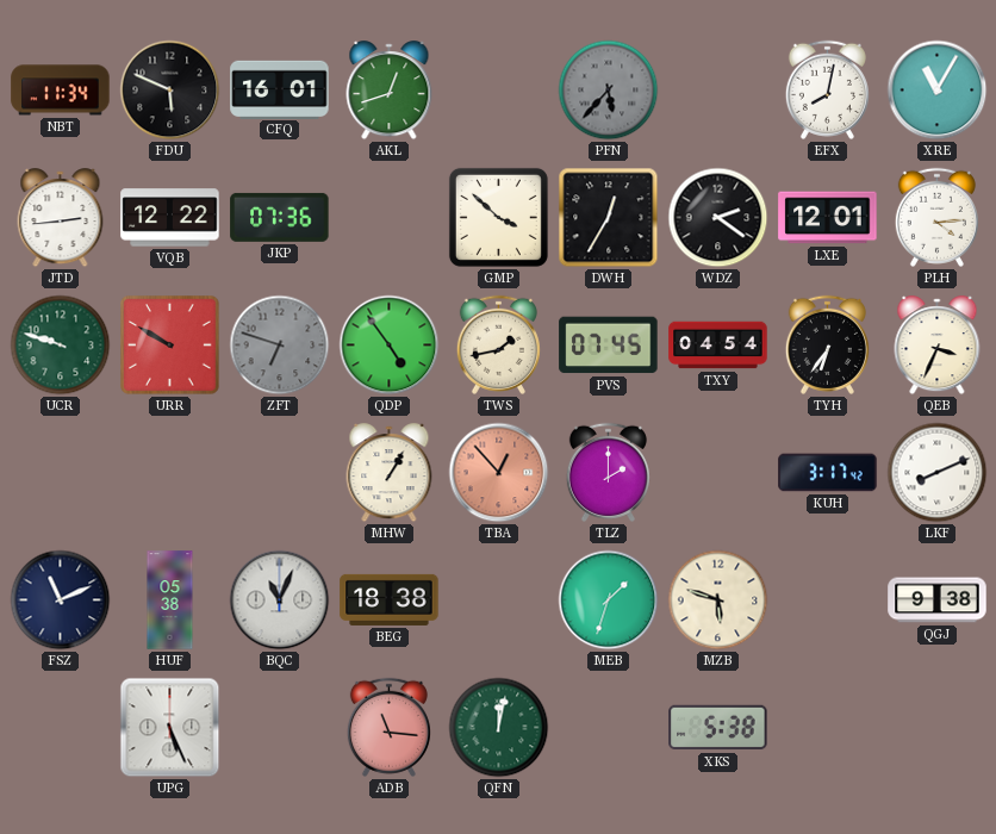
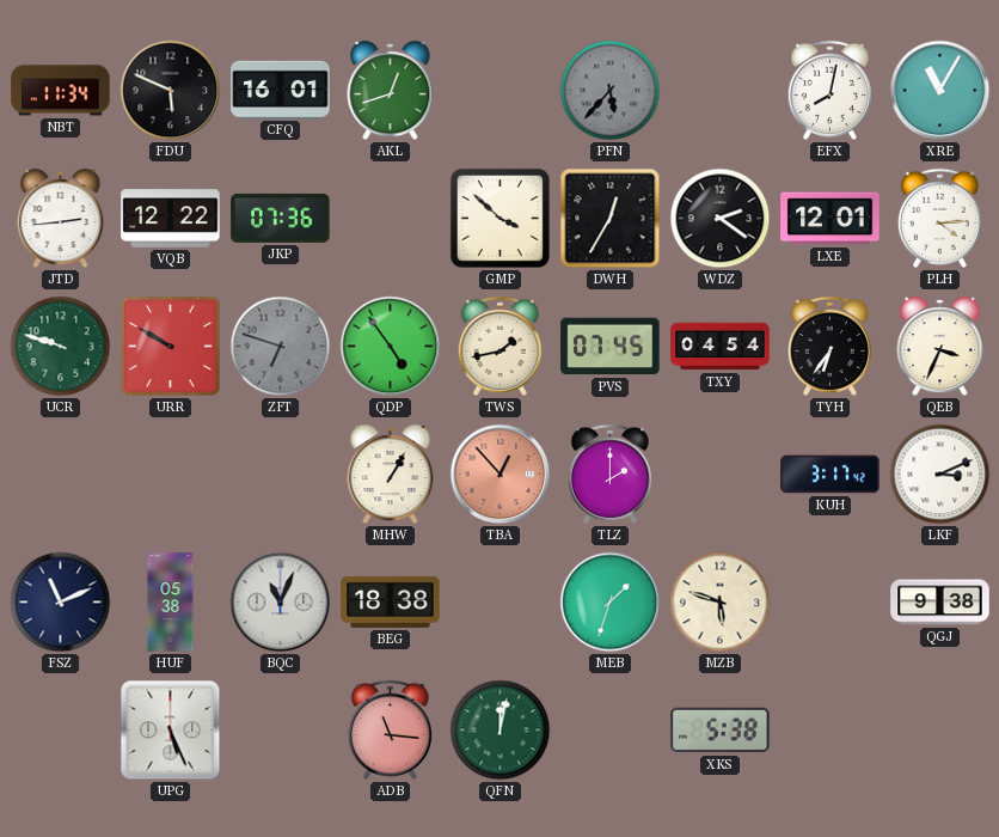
LKF: 8:11 -> 3:11 (940, 475)
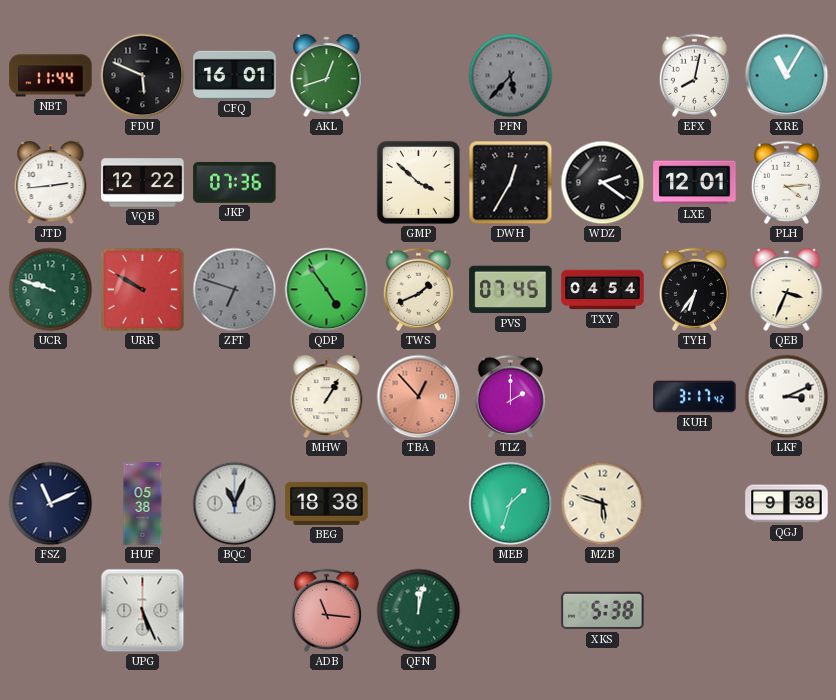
NBT: 11:34 -> 11:44 (51, 76)
TWS: 1:43 -> 1:41 (418, 289)
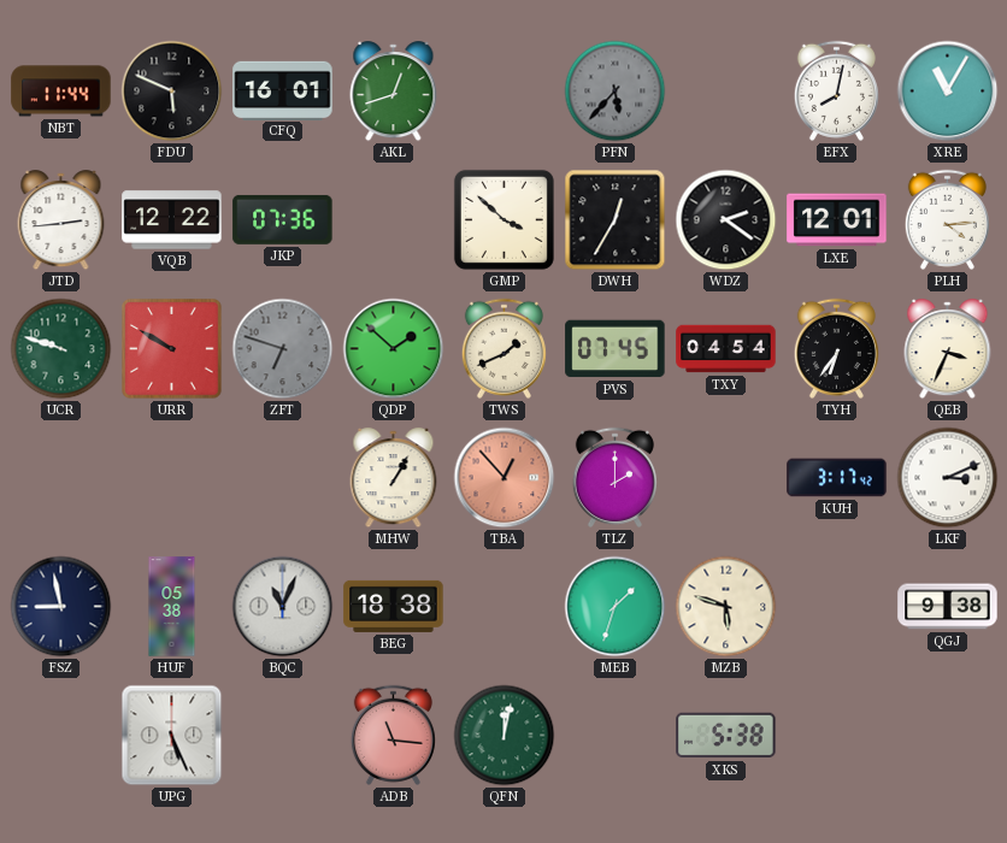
QDP: 4:54 -> 1:52 (394, 349)
FSZ: 11:11 -> 8:58 (61, 607)
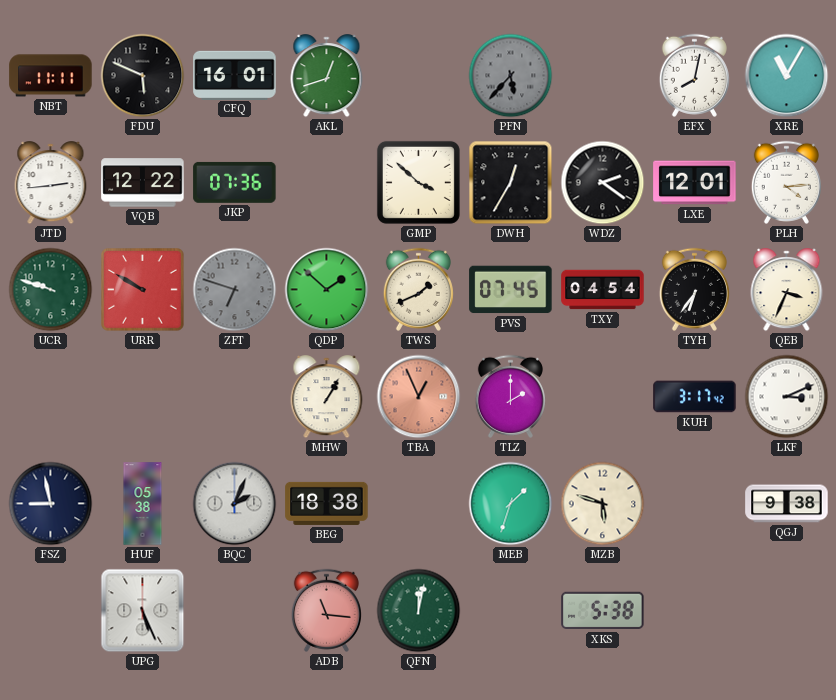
NBT: 11:44 -> 11:11 (51, 76)
TBA: 12:53 -> 12:56 (419, 397)
BQC: 11:04 -> 2:04 (235, 504)
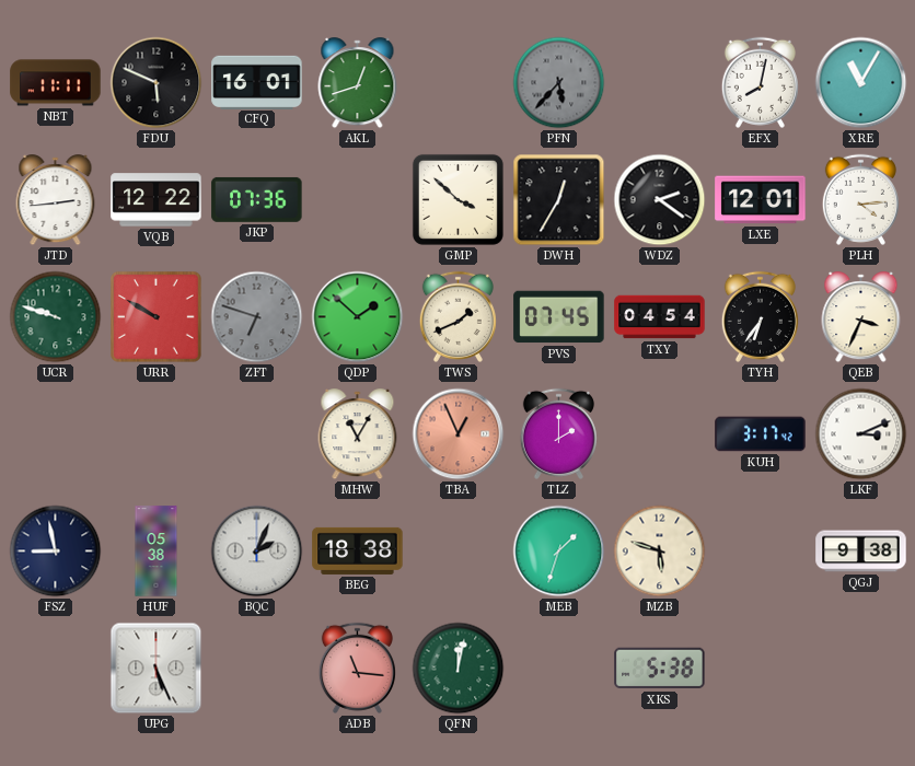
MHW: 1:05 -> 11:05 (358, 434)
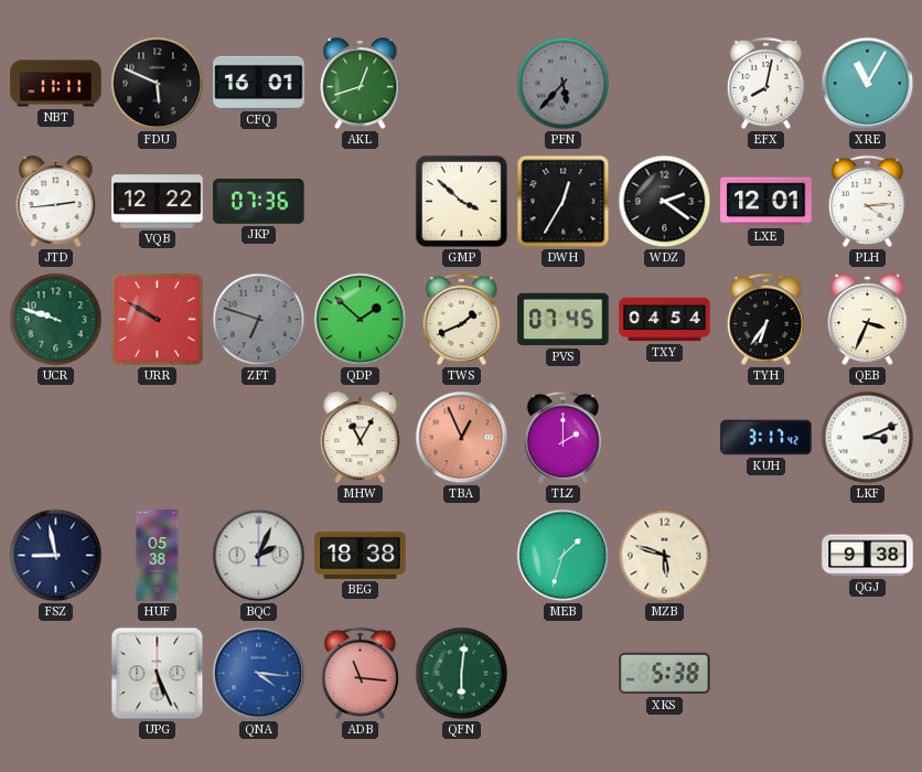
QNA: none -> 4:16 (259, 674)
QFN: 12:02 -> 6:01 (462, 674)
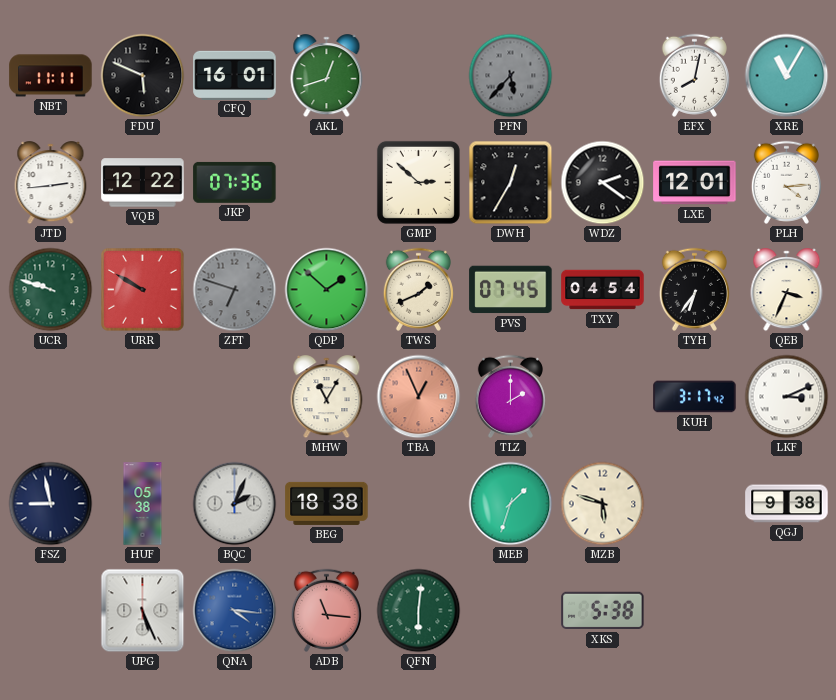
GMP: 3:52 -> 2:52 (418, 182)
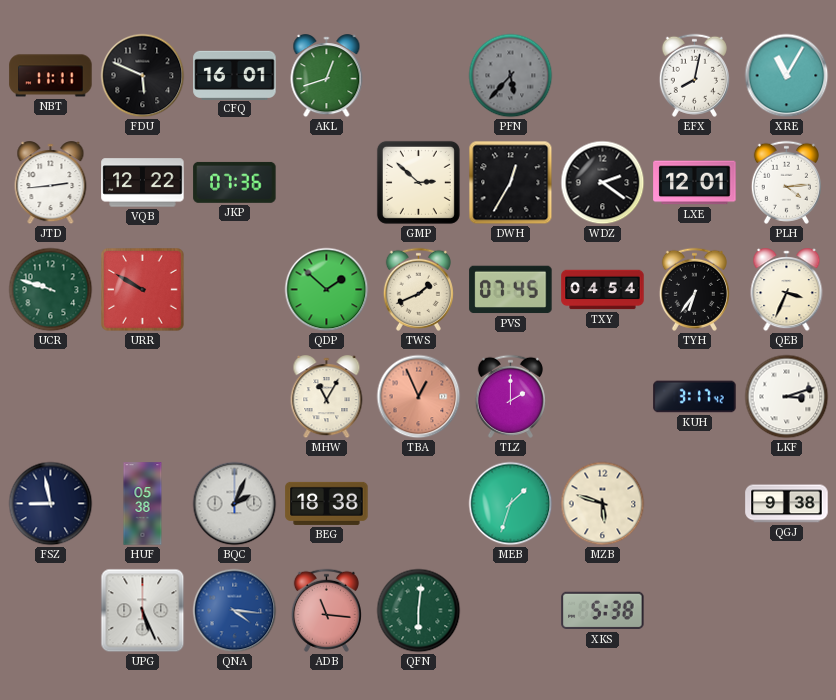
ZFT: 6:48 -> none (235, 290)
LKF: 3:11 -> 3:12 (787, 397)
